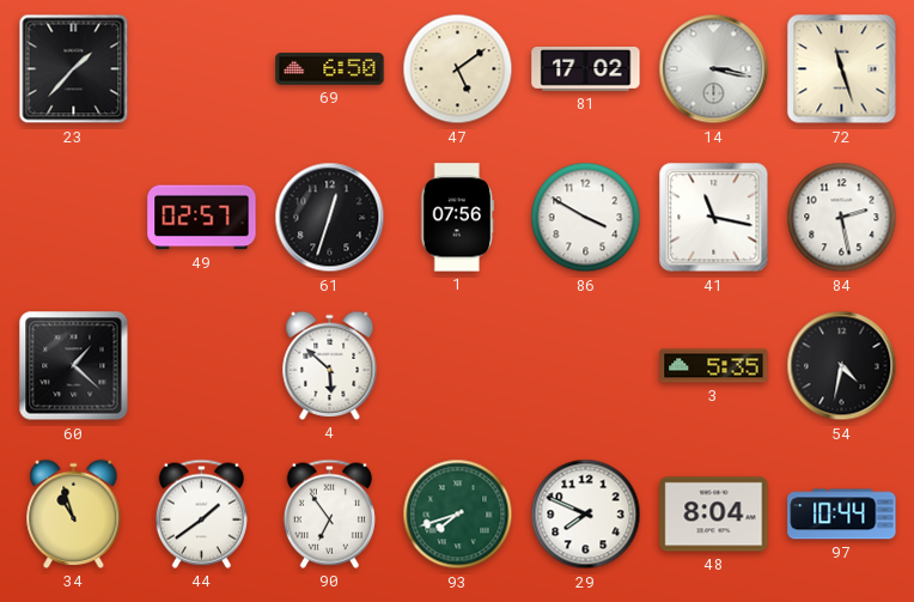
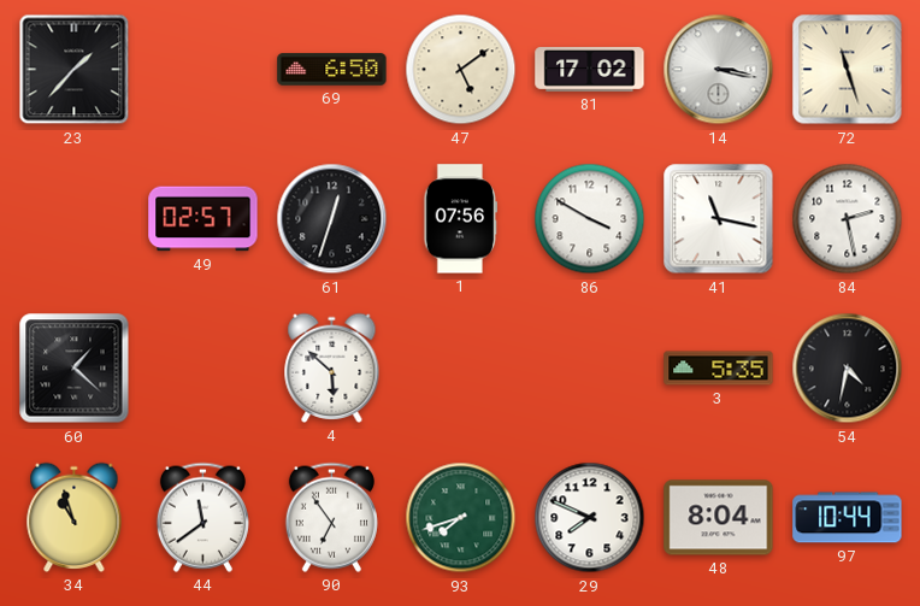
44: 1:39 -> 11:39 (202, 517)
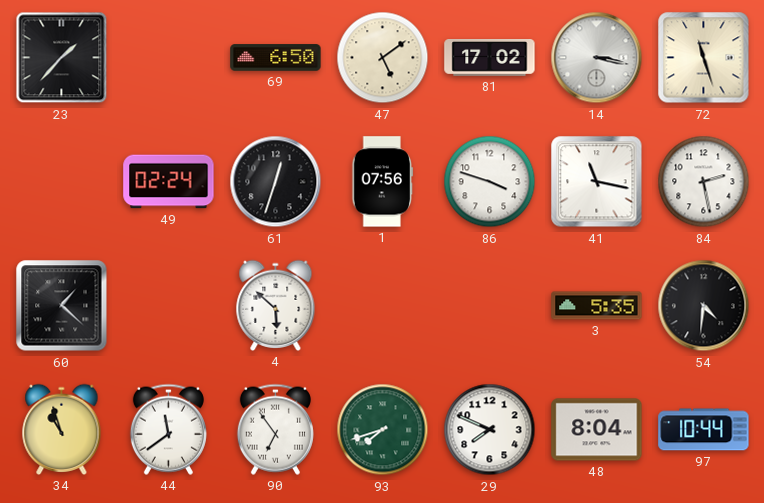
49: 02:57 -> 02:24 (169, 182)
86: 3:50 -> 3:48 (490, 182)
54: 4:32 -> 4:31 (704, 306)
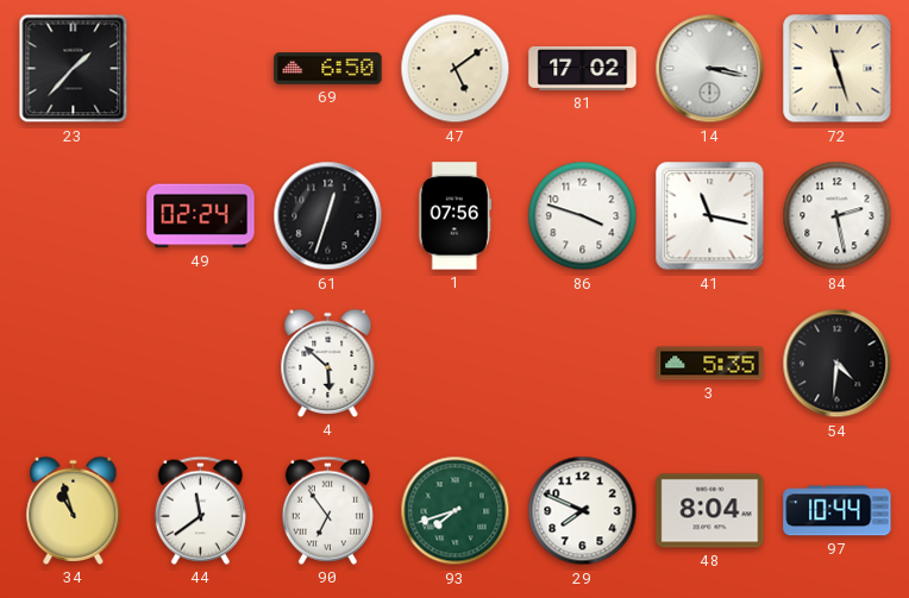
60: 1:22 -> none (62, 306)
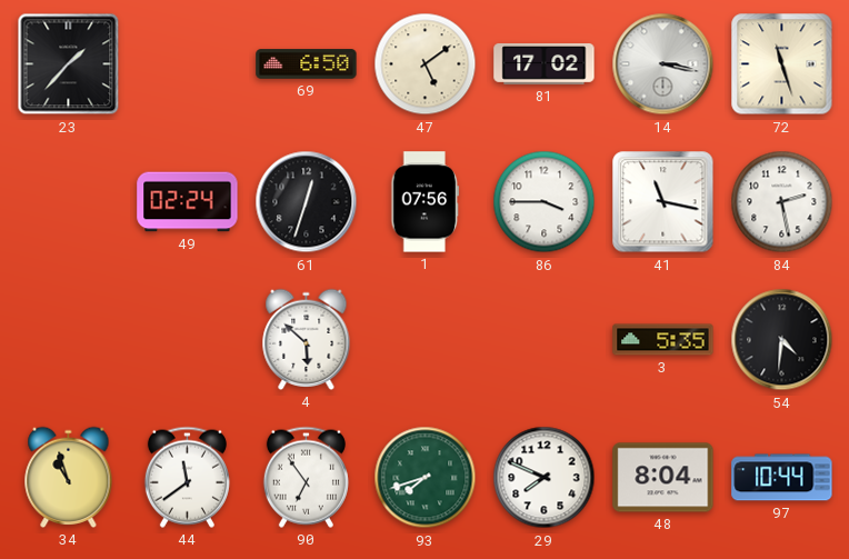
86: 3:48 -> 3:45 (545, 202)
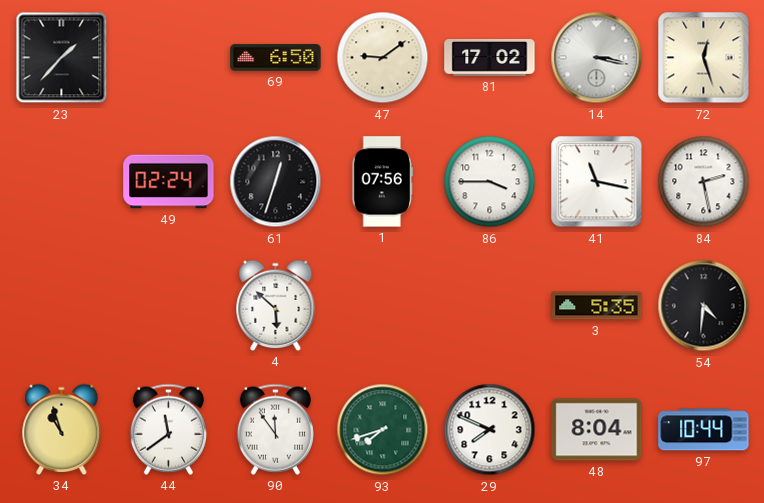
47: 5:09 -> 9:09 (383, 58)
72: 11:27 -> 12:27 (704, 58)
90: 6:54 -> 11:54 (275, 429)
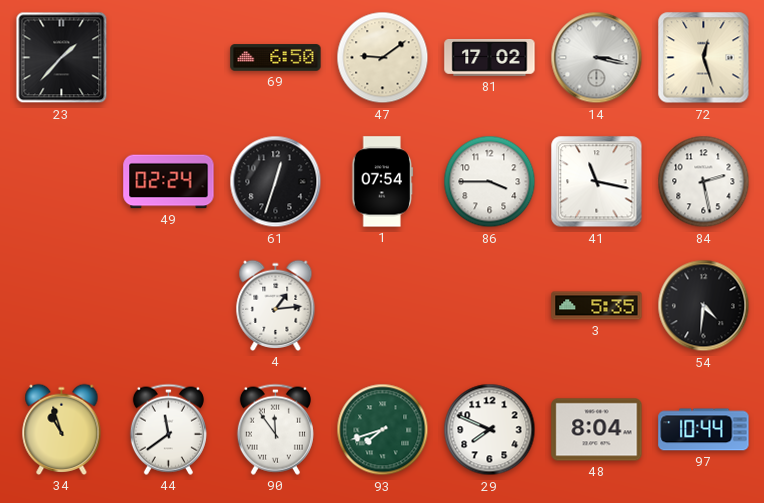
1: 07:56 -> 07:54 (383, 182)
4: 5:52 -> 1:14 (276, 305)
